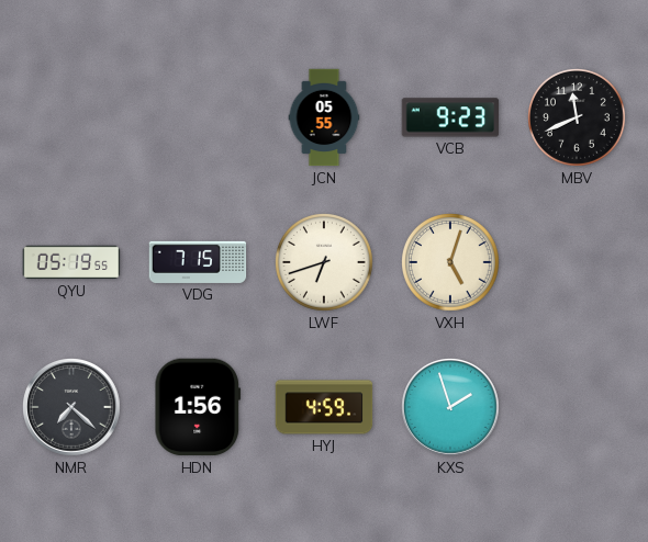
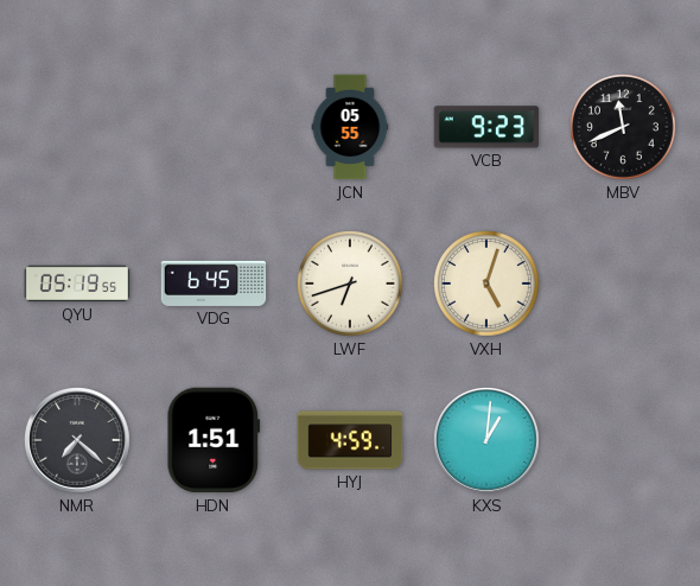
VDG: 7:15 -> 6:45 (214, 284)
HDN: 1:56 -> 1:51 (214, 440)
KXS: 1:57 -> 1:01 (488, 441)
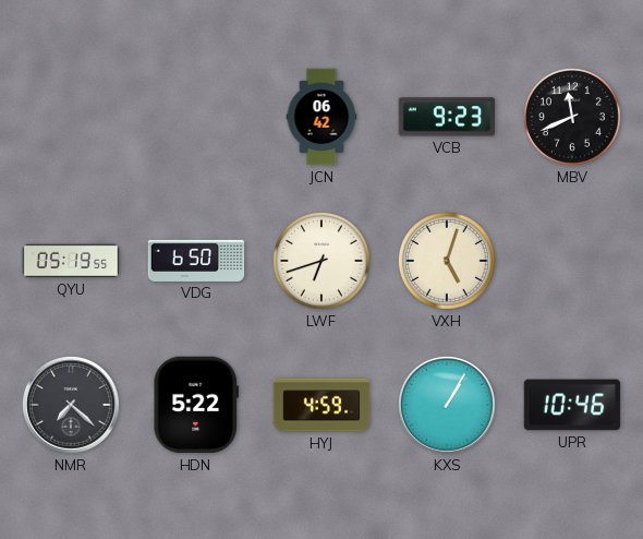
JCN: 05:55 -> 06:42 (321, 117)
VDG: 6:45 -> 6:50 (196, 261)
HDN: 1:51 -> 5:22 (196, 405)
KXS: 1:01 -> 1:05 (448, 406)
UPR: none -> 10:46 (572, 405)
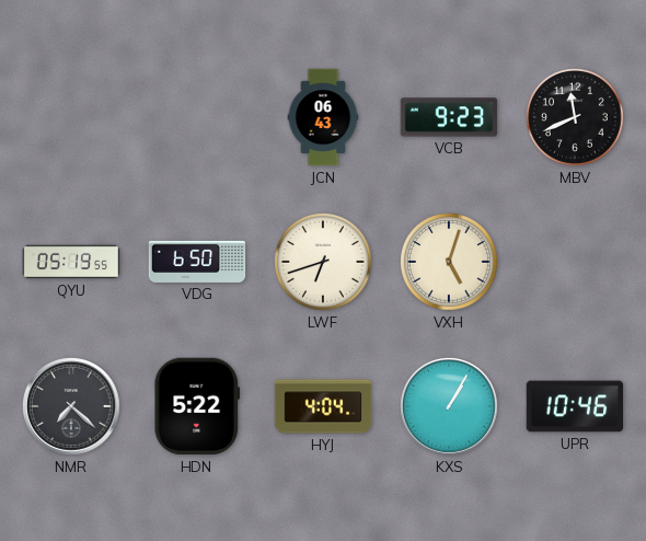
JCN: 06:42 -> 06:43 (323, 117)
HYJ: 4:59 -> 4:04 (323, 406)
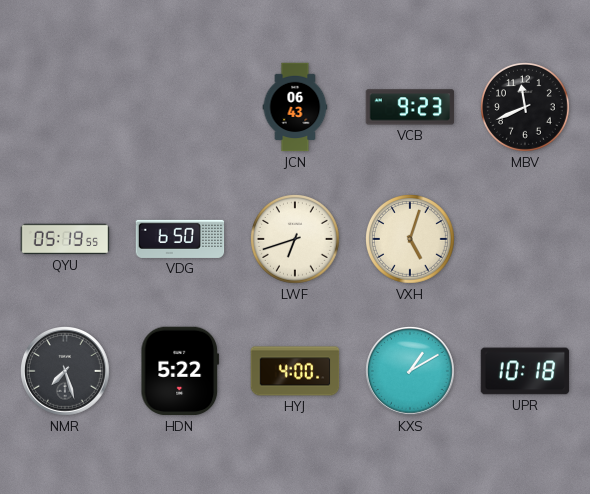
NMR: 7:22 -> 7:27 (66, 372)
HYJ: 4:04 -> 4:00 (295, 371)
KXS: 1:05 -> 1:10 (411, 372)
UPR: 10:46 -> 10:18 (525, 371)
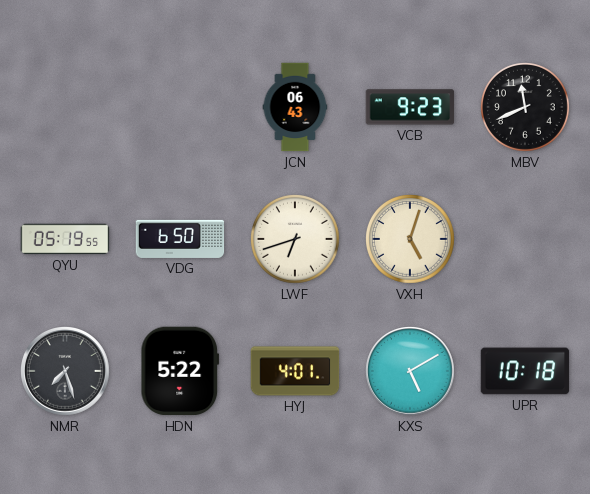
HYJ: 4:00 -> 4:01 (295, 371)
KXS: 1:10 -> 5:10 (411, 372)
